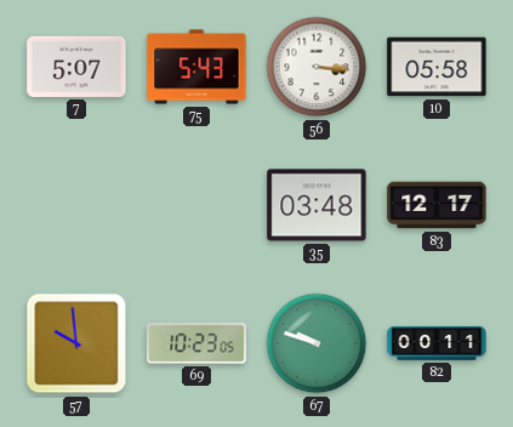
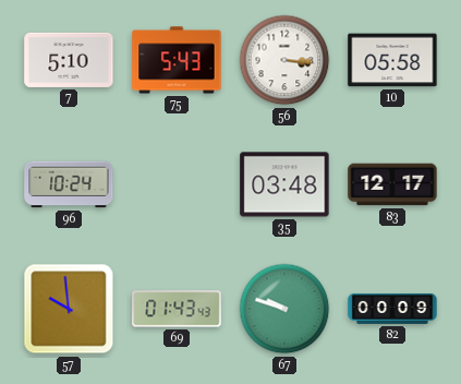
7: 5:07 -> 5:10 (69, 60)
96: none -> 10:24 (69, 184)
69: 10:23 -> 01:43 (177, 309)
82: 00:11 -> 00:09 (392, 309)
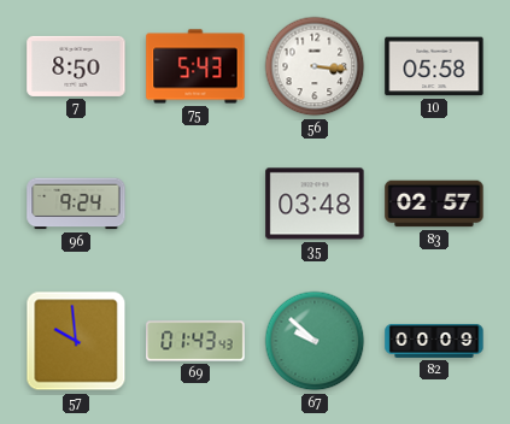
7: 5:10 -> 8:50 (76, 66)
96: 10:24 -> 9:24 (76, 204)
83: 12:17 -> 02:57 (434, 204)
67: 9:48 -> 9:52 (315, 341)
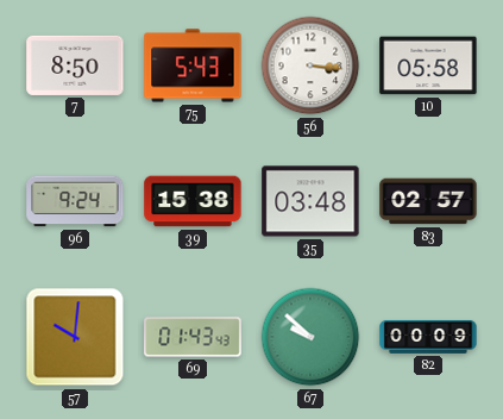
39: none -> 15:38 (193, 201)
57: 9:59 -> 10:01 (75, 337)
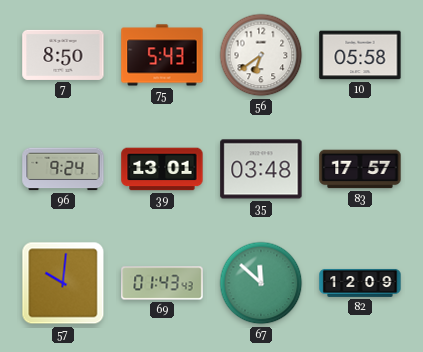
56: 3:16 -> 6:39 (261, 55)
39: 15:38 -> 13:01 (162, 169)
83: 02:57 -> 17:57 (360, 169)
67: 9:52 -> 11:52 (261, 283)
82: 00:09 -> 12:09 (360, 283)
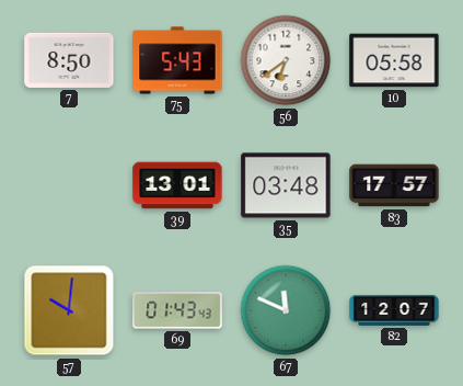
96: 9:24 -> none (63, 169)
67: 11:52 -> 11:49 (286, 310)
82: 12:09 -> 12:07 (394, 310)
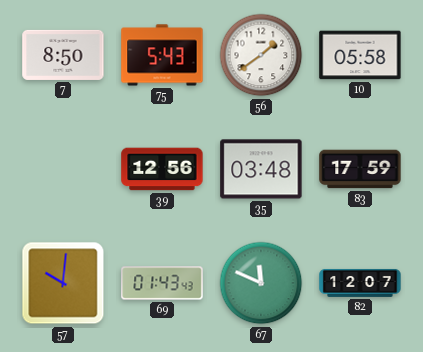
56: 6:39 -> 1:39 (261, 55)
39: 13:01 -> 12:56 (162, 169)
83: 17:57 -> 17:59 (360, 169)
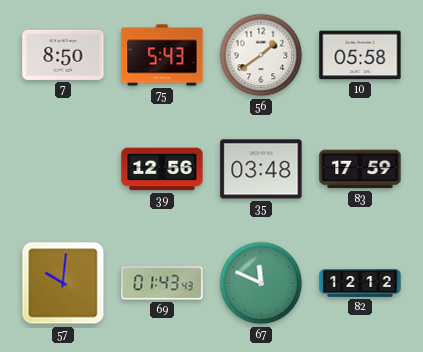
82: 12:07 -> 12:12 (360, 283)
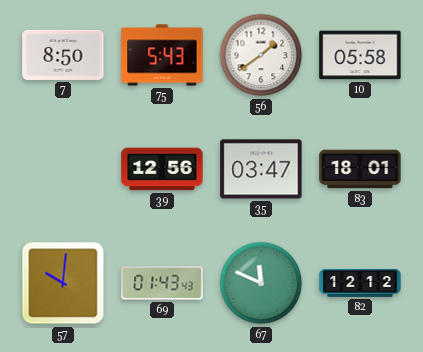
35: 03:48 -> 03:47 (261, 169)
83: 17:59 -> 18:01 (360, 169)
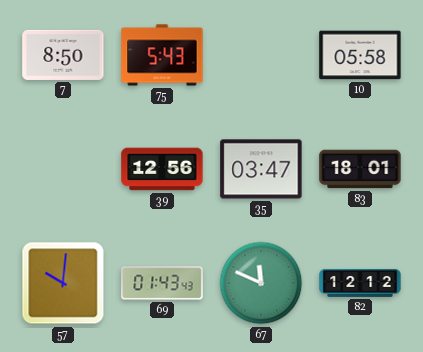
56: 1:39 -> none (261, 55)
